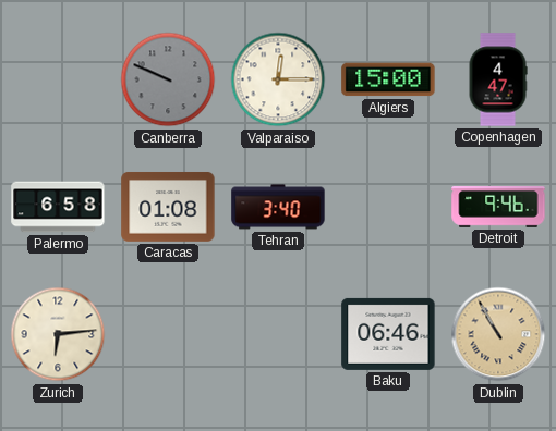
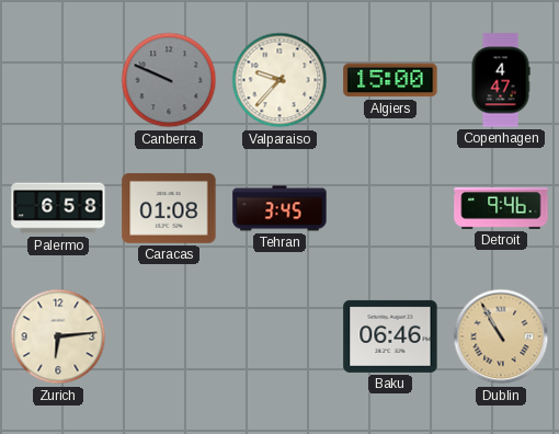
Valparaiso: 12:15 -> 9:37 (279, 80)
Tehran: 3:40 -> 3:45 (279, 208)
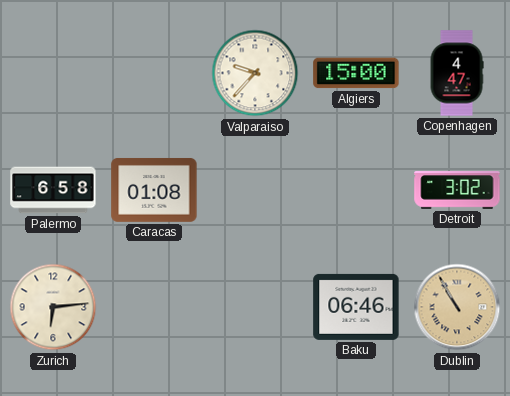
Canberra: 9:49 -> none (169, 80)
Tehran: 3:45 -> none (279, 208)
Detroit: 9:46 -> 3:02 (457, 190)
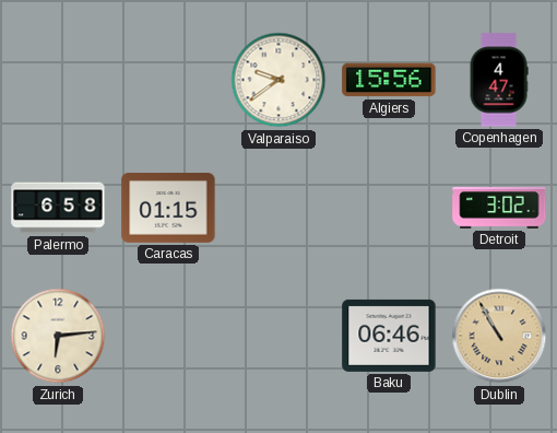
Valparaiso: 9:37 -> 9:39 (278, 80)
Algiers: 15:00 -> 15:56 (389, 80)
Caracas: 01:08 -> 01:15 (168, 208)
